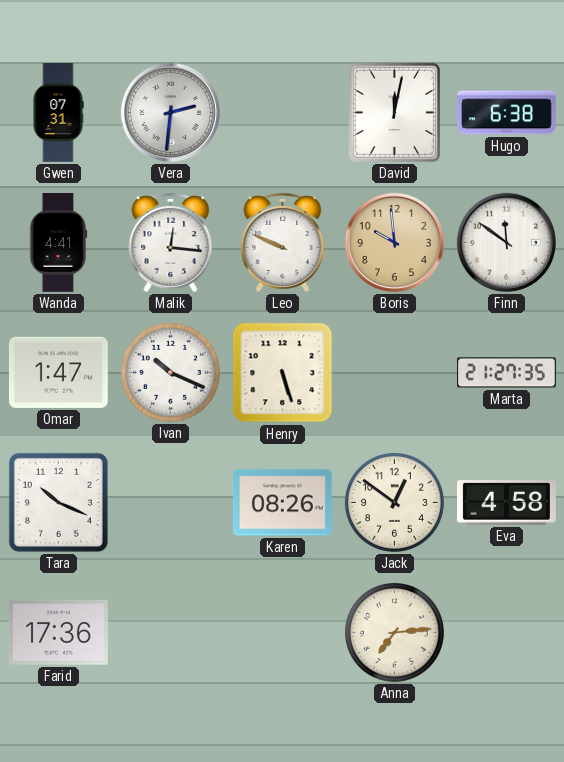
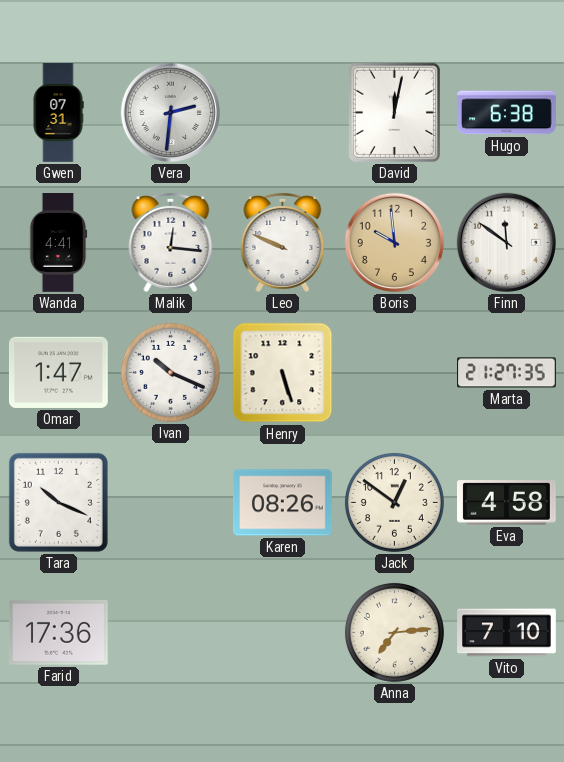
Vito: none -> 7:10 (507, 633)
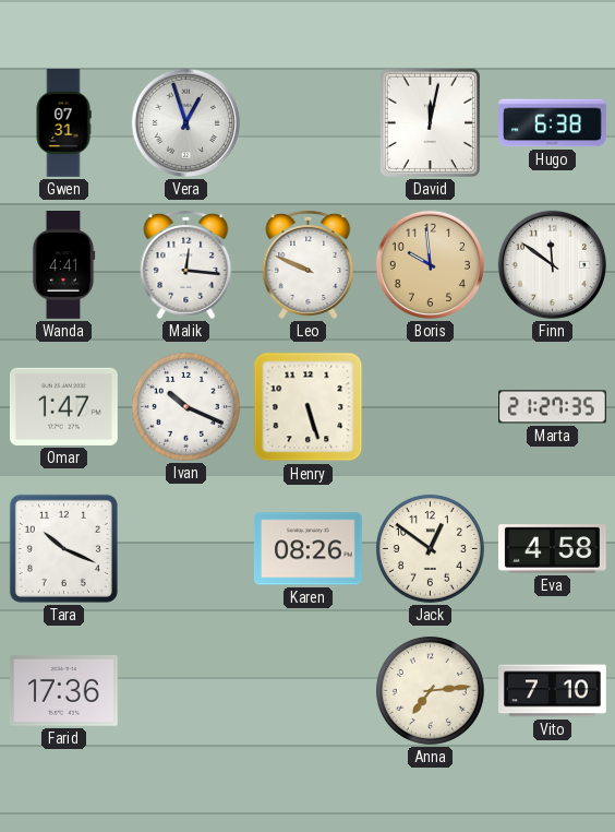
Vera: 2:31 -> 12:57 (185, 122)
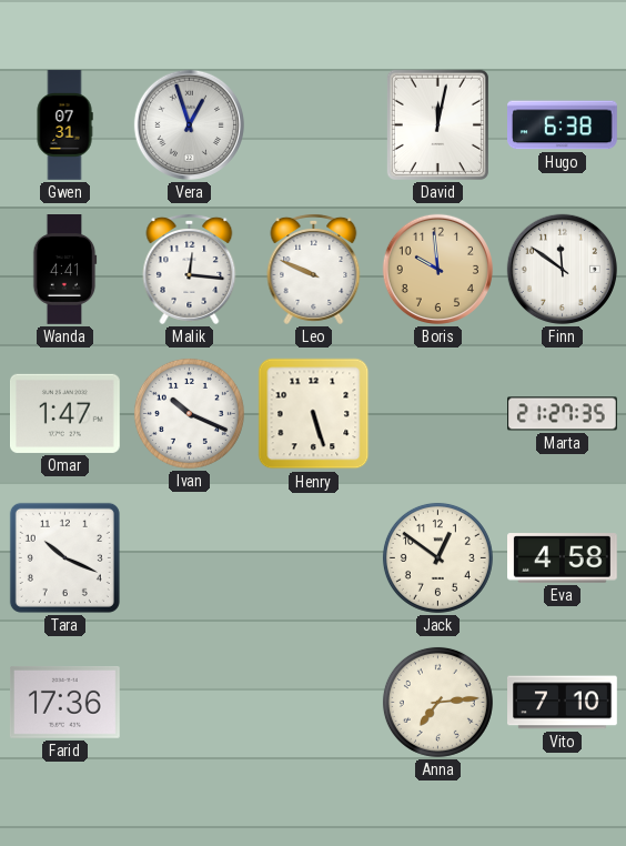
Karen: 08:26 -> none (309, 549)
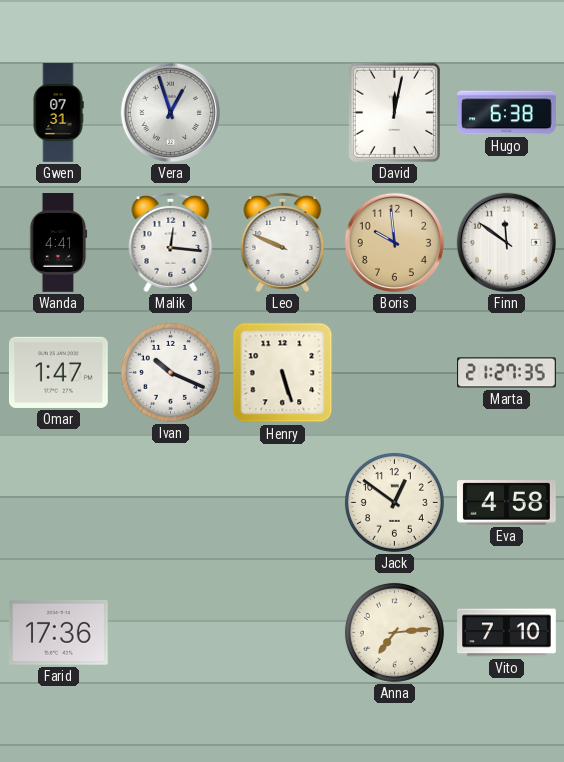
Tara: 10:19 -> none (64, 557)
